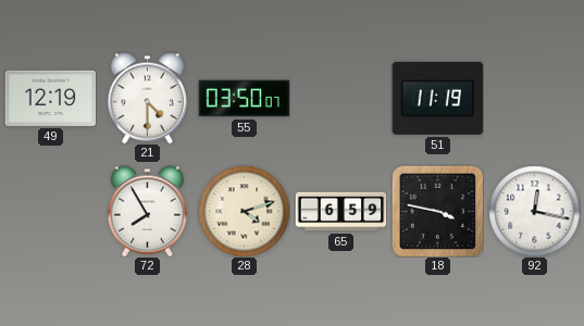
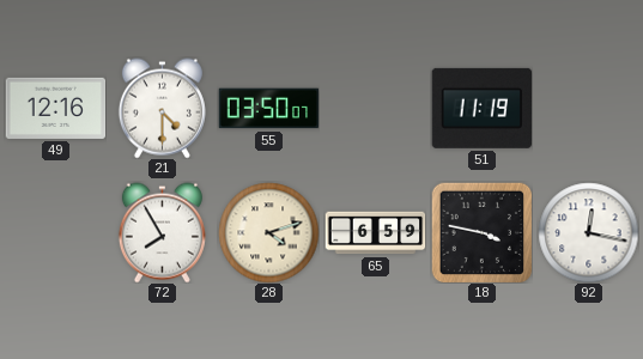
49: 12:19 -> 12:16 (55, 108)
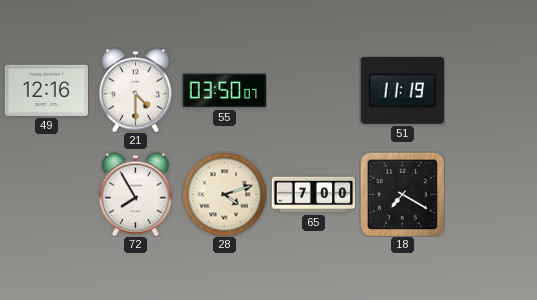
65: 6:59 -> 7:00 (313, 195)
18: 3:47 -> 7:20 (402, 194)
92: 12:17 -> none (588, 232)
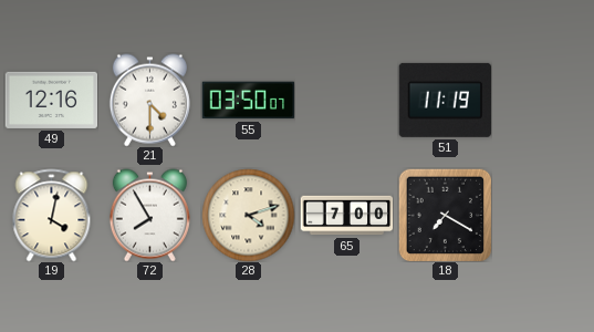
19: none -> 4:02 (52, 215)
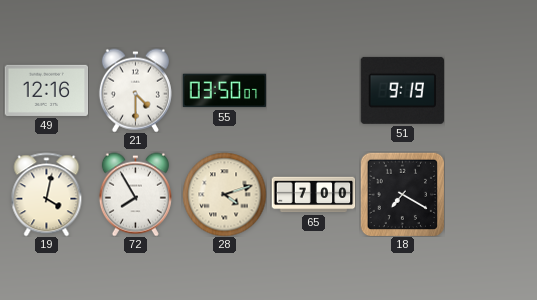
51: 11:19 -> 9:19 (402, 90)
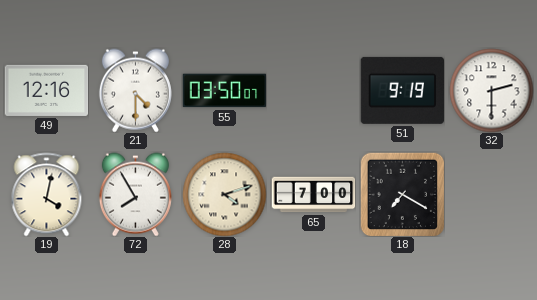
32: none -> 2:30 (491, 90)
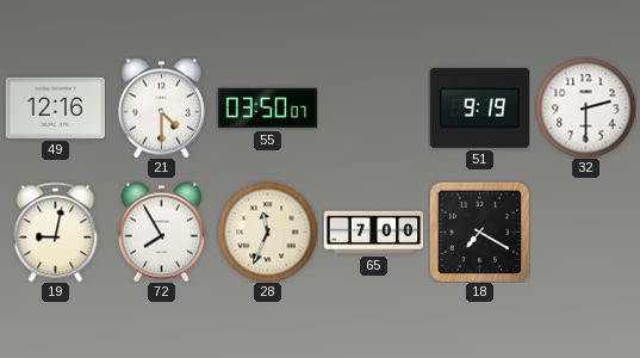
19: 4:02 -> 9:02 (56, 232)
28: 4:12 -> 11:34 (267, 232)
